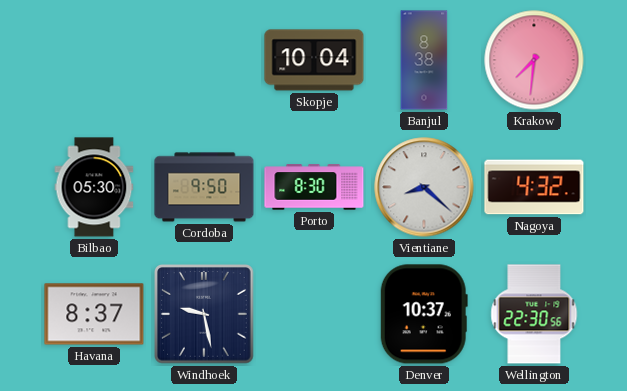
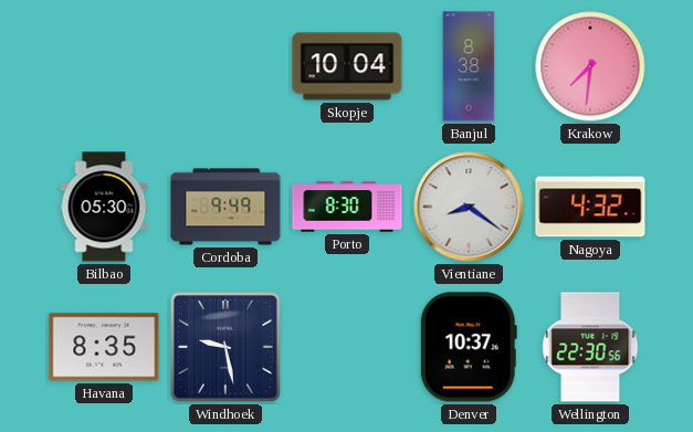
Cordoba: 9:50 -> 9:49 (225, 207)
Vientiane: 8:22 -> 8:21 (469, 207)
Havana: 8:37 -> 8:35 (104, 347)
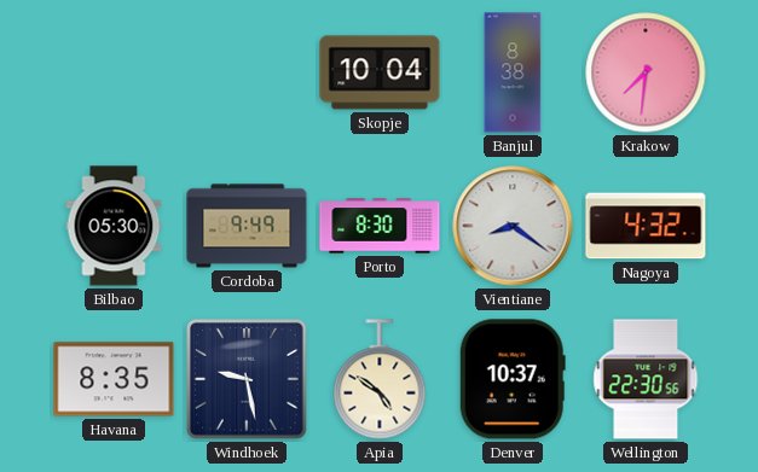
Apia: none -> 4:51 (380, 379)
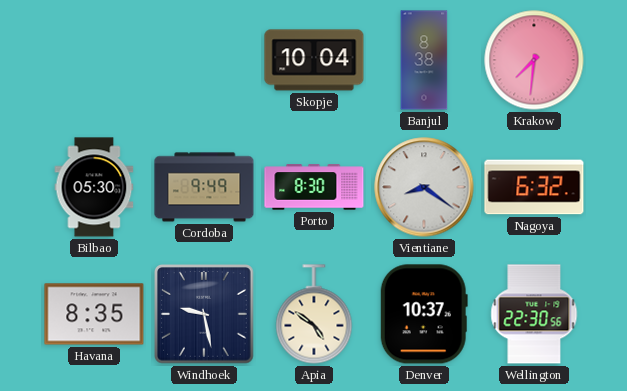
Nagoya: 4:32 -> 6:32 (534, 187)
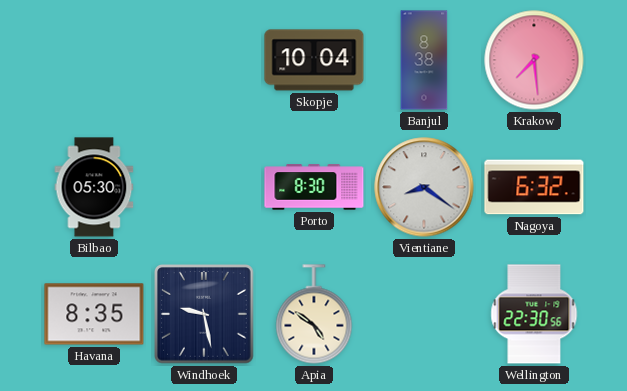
Krakow: 7:31 -> 7:29 (534, 60)
Cordoba: 9:49 -> none (204, 187)
Denver: 10:37 -> none (424, 314)
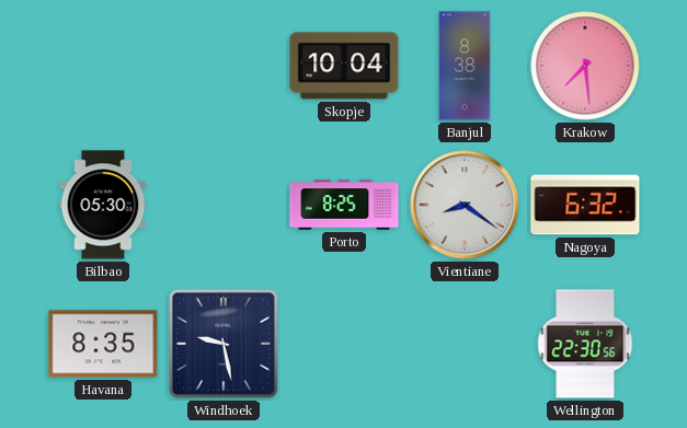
Porto: 8:30 -> 8:25 (344, 205)
Apia: 4:51 -> none (314, 314)
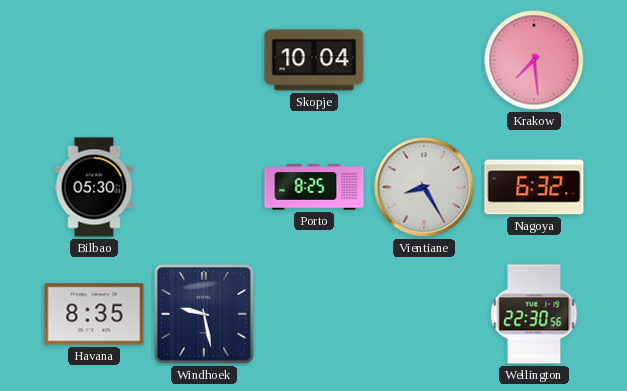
Banjul: 8:38 -> none (465, 66)
Vientiane: 8:21 -> 8:25 (424, 187)
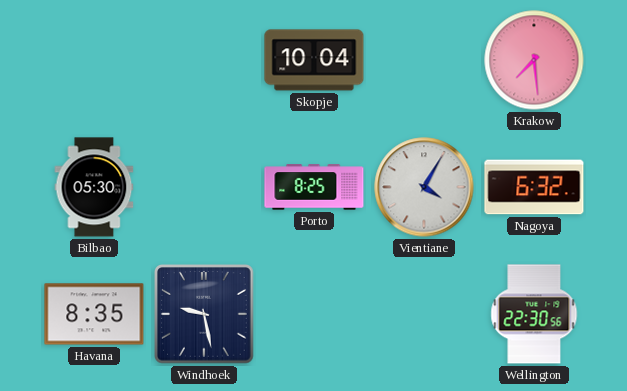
Vientiane: 8:25 -> 4:05 (424, 187)
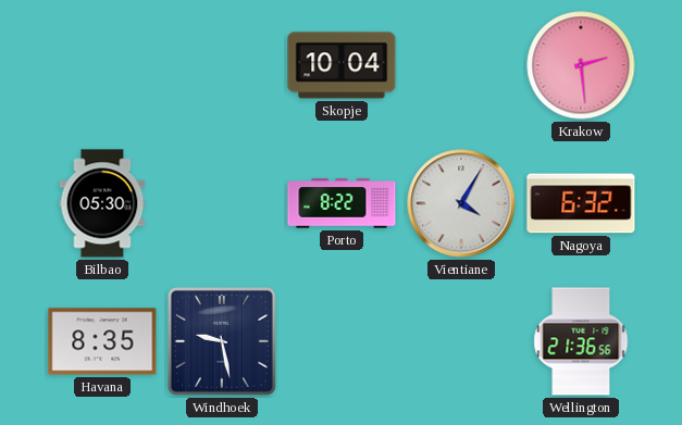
Krakow: 7:29 -> 2:29 (581, 65)
Porto: 8:25 -> 8:22 (342, 203)
Wellington: 22:30 -> 21:36 (581, 341)
